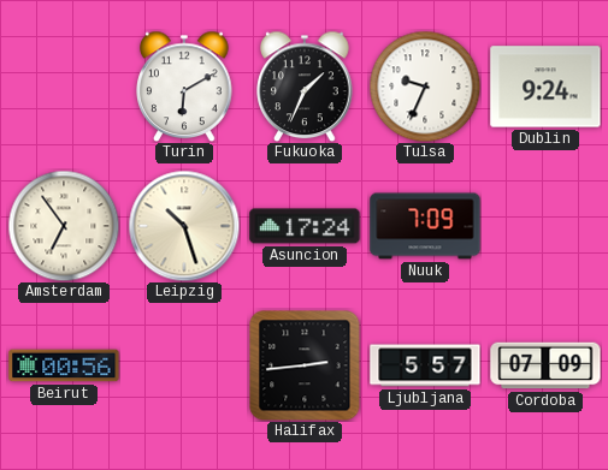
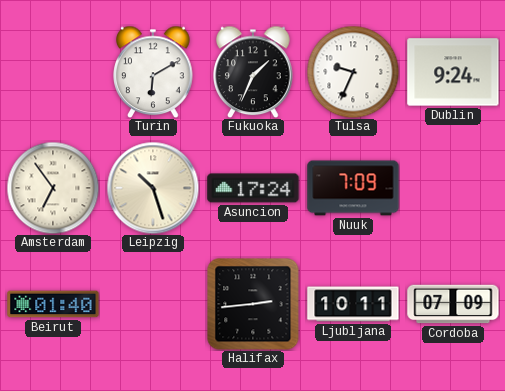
Beirut: 00:56 -> 01:40 (53, 304)
Ljubljana: 5:57 -> 10:11 (353, 304)
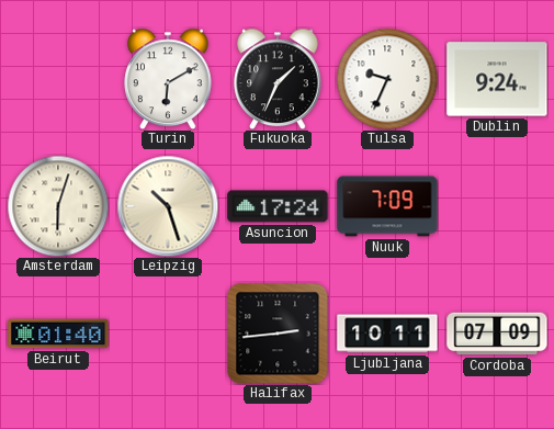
Amsterdam: 6:54 -> 6:03 (58, 206)
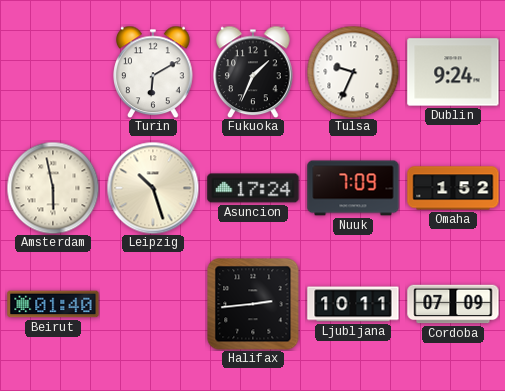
Amsterdam: 6:03 -> 5:58 (53, 188)
Omaha: none -> 1:52 (453, 188)
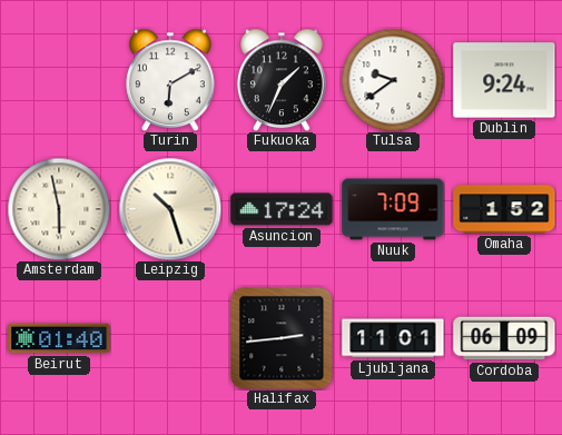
Tulsa: 9:34 -> 9:39 (393, 80)
Ljubljana: 10:11 -> 11:01 (393, 338)
Cordoba: 07:09 -> 06:09 (504, 338)
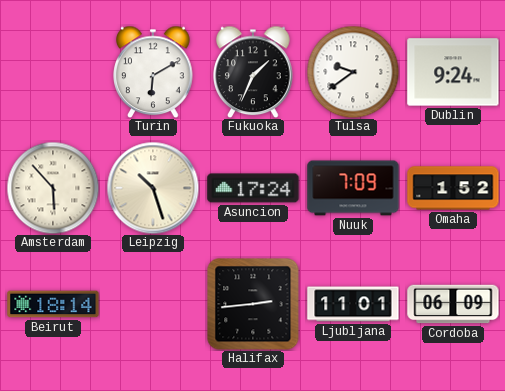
Amsterdam: 5:58 -> 5:53 (53, 188)
Beirut: 01:40 -> 18:14 (53, 304)
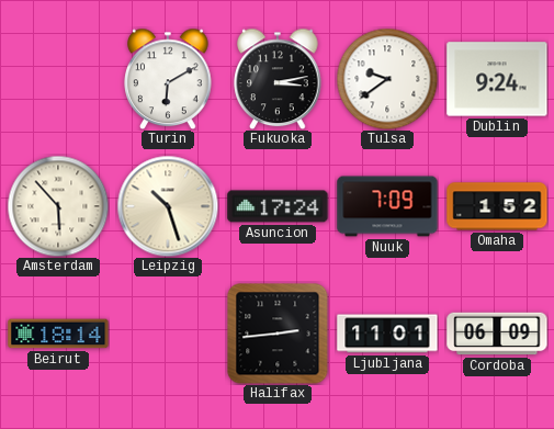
Fukuoka: 1:34 -> 3:13 (278, 79)
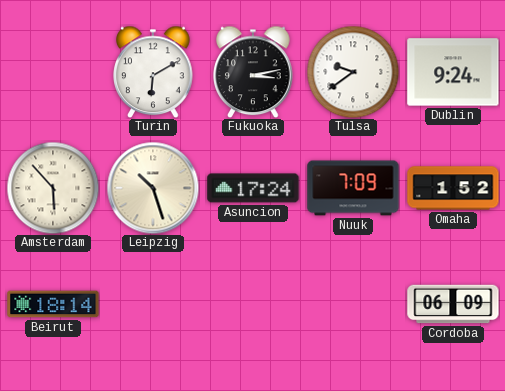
Halifax: 2:44 -> none (278, 334)
Ljubljana: 11:01 -> none (387, 334)
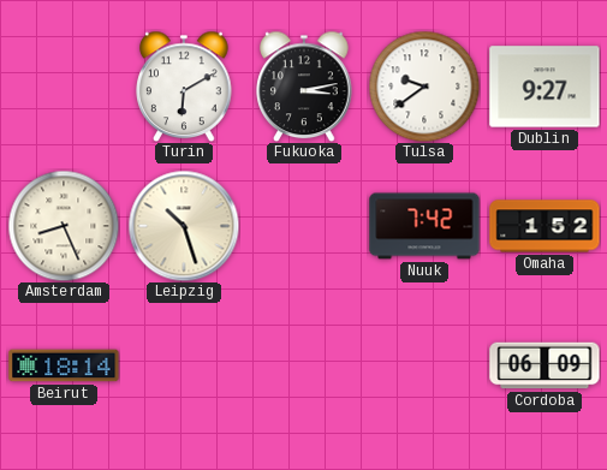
Dublin: 9:24 -> 9:27 (544, 87)
Amsterdam: 5:53 -> 8:26 (64, 226)
Asuncion: 17:24 -> none (253, 188)
Nuuk: 7:09 -> 7:42 (424, 226)
